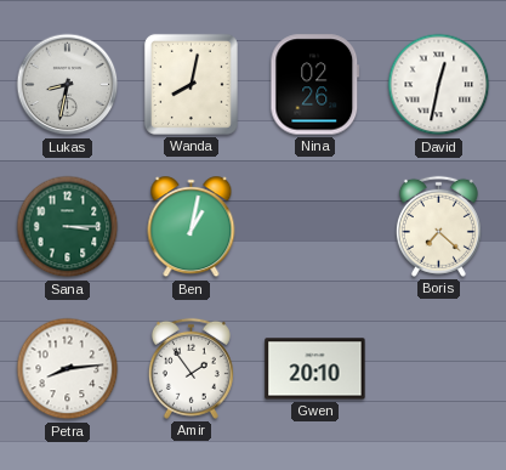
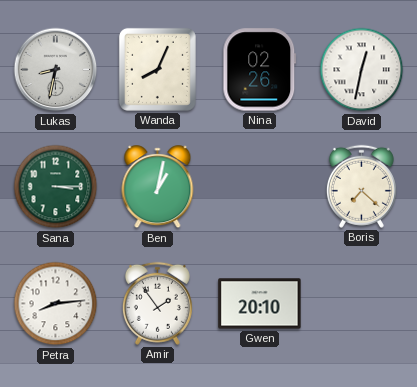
Wanda: 8:02 -> 8:04 (157, 69)
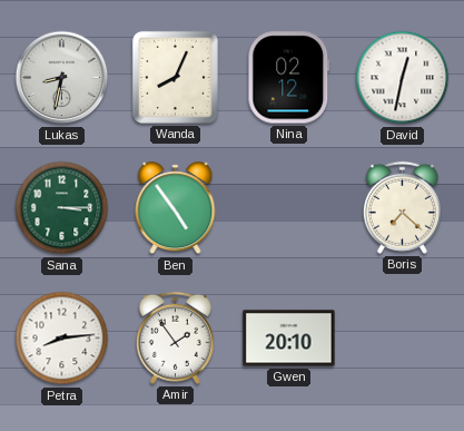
Nina: 02:26 -> 02:12 (289, 78)
Ben: 1:02 -> 4:54 (176, 208)
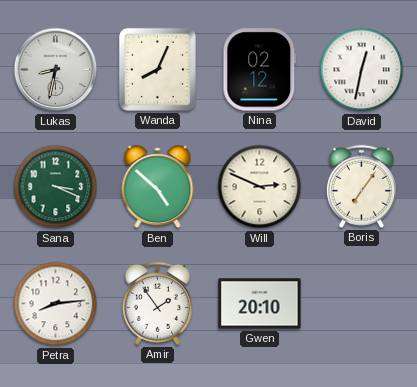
Sana: 3:15 -> 3:19 (56, 187)
Ben: 4:54 -> 4:52 (158, 187)
Will: none -> 2:49 (260, 187)
Boris: 7:22 -> 7:06 (361, 186)
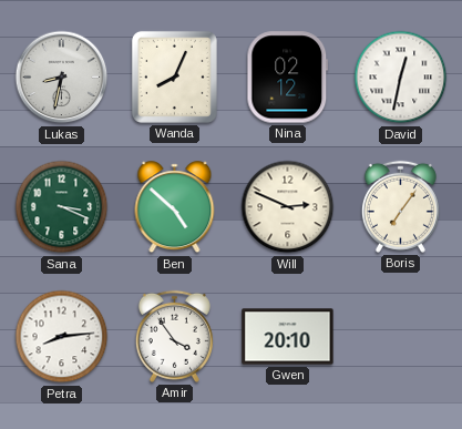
Amir: 1:54 -> 3:54 (174, 336)
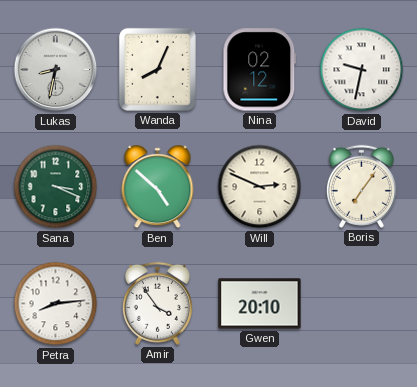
David: 12:32 -> 9:32 (362, 70)
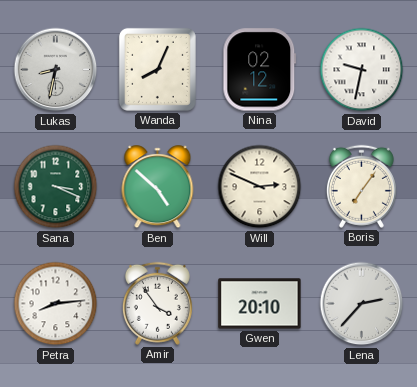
Lena: none -> 2:37 (362, 304)
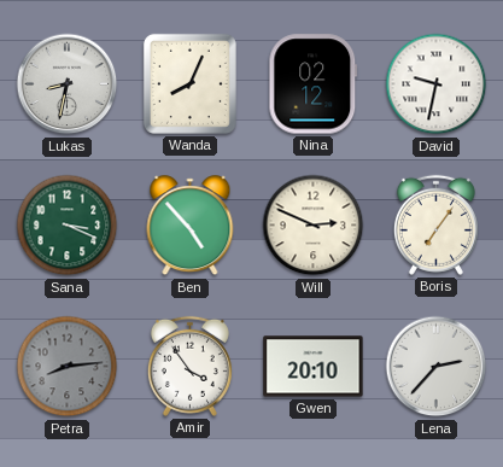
Ben: 4:52 -> 4:53 (191, 226)
Petra dial: white -> grey (68, 367)
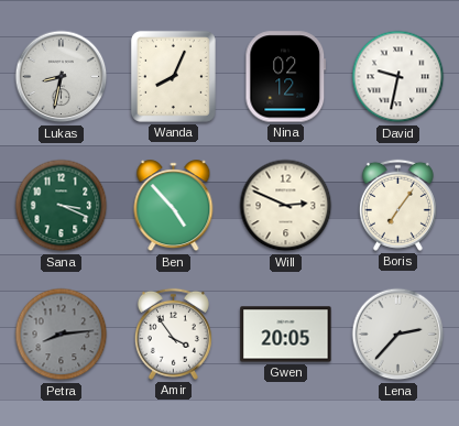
Gwen: 20:10 -> 20:05 (286, 335)
